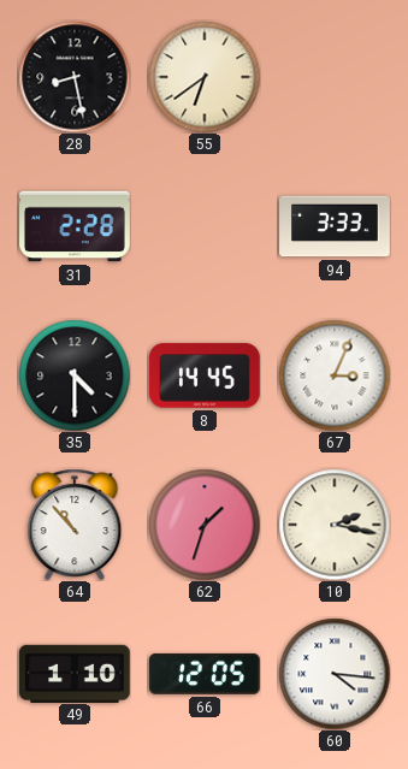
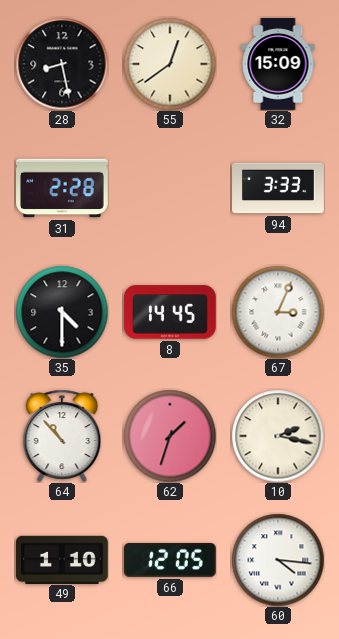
55: 6:39 -> 12:39 (170, 64)
32: none -> 15:09 (278, 64)
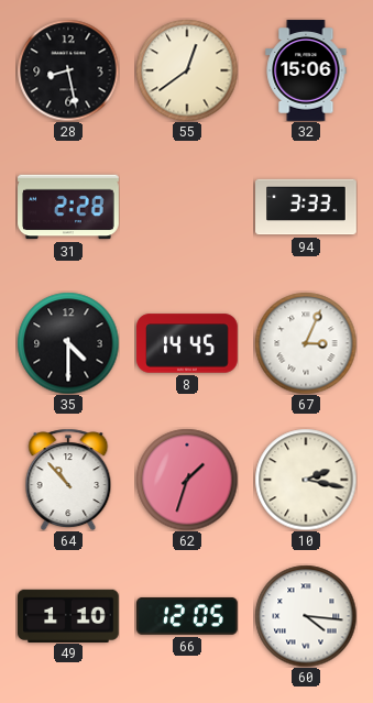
32: 15:09 -> 15:06 (306, 70)
